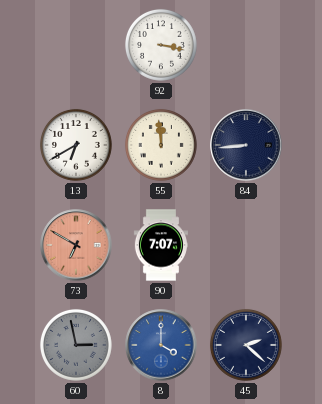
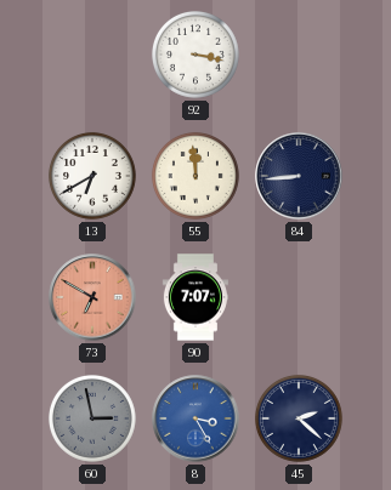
8: 4:00 -> 3:25 (195, 418)
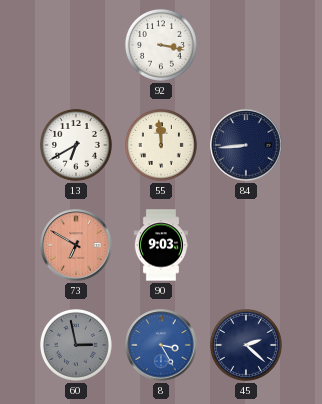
90: 7:07 -> 9:03 (161, 245)
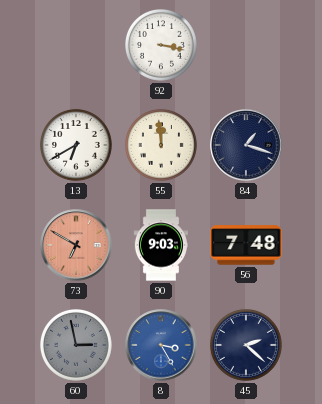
84: 8:44 -> 1:18 (246, 145)
56: none -> 7:48 (246, 245)
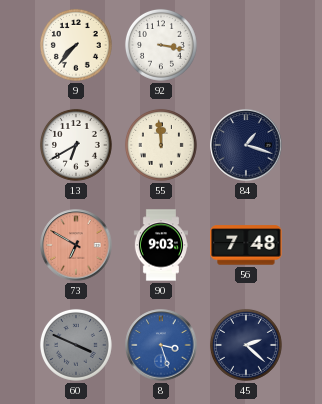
9: none -> 7:37 (76, 45)
60: 2:58 -> 3:49 (76, 345)
8: 3:25 -> 3:27 (161, 345)
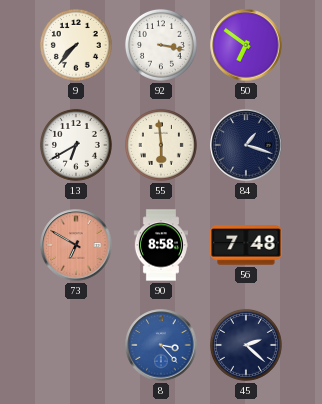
50: none -> 6:51 (246, 45)
55: 11:59 -> 5:59 (161, 145)
90: 9:03 -> 8:58 (161, 245)
60: 3:49 -> none (76, 345)
8: 3:27 -> 3:23 (161, 345)
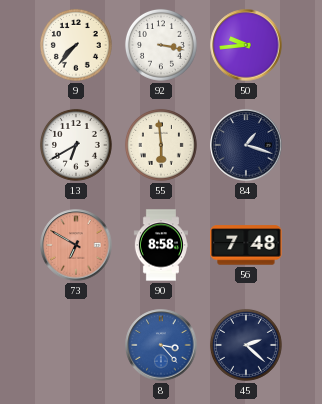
50: 6:51 -> 9:44 (246, 45)
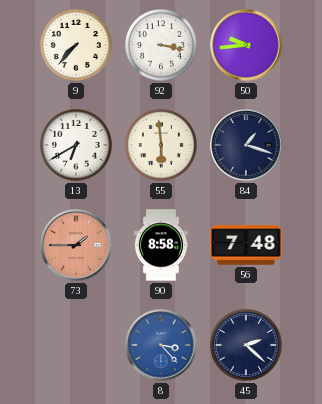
73: 6:50 -> 1:45 (76, 245)
